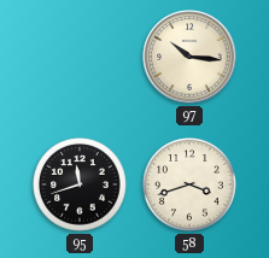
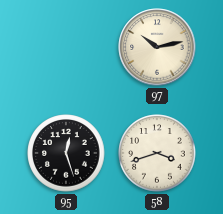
97: 10:16 -> 10:13 (157, 47)
95: 11:42 -> 12:27 (66, 153)
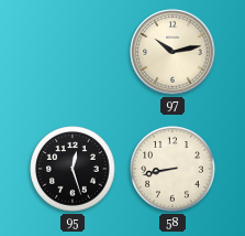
58: 3:42 -> 8:43 (172, 169)
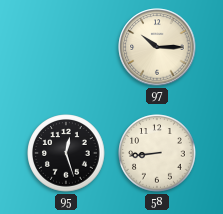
97: 10:13 -> 10:15 (157, 47)
58: 8:43 -> 8:44 (157, 153)
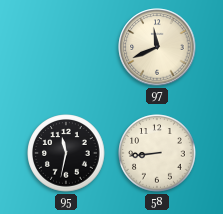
97: 10:15 -> 11:41 (157, 47)
95: 12:27 -> 11:32 (66, 153)
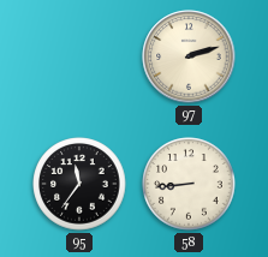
97: 11:41 -> 2:12 (189, 56)
95: 11:32 -> 11:36 (79, 184)
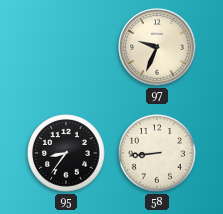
97: 2:12 -> 9:34 (157, 47)
95: 11:36 -> 8:36 (66, 153)
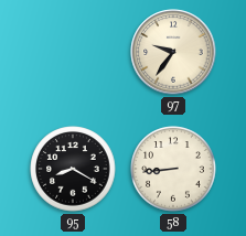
97: 9:34 -> 9:36 (173, 52)
95: 8:36 -> 8:20 (73, 169)
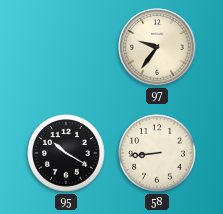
95: 8:20 -> 10:20 (66, 153)
